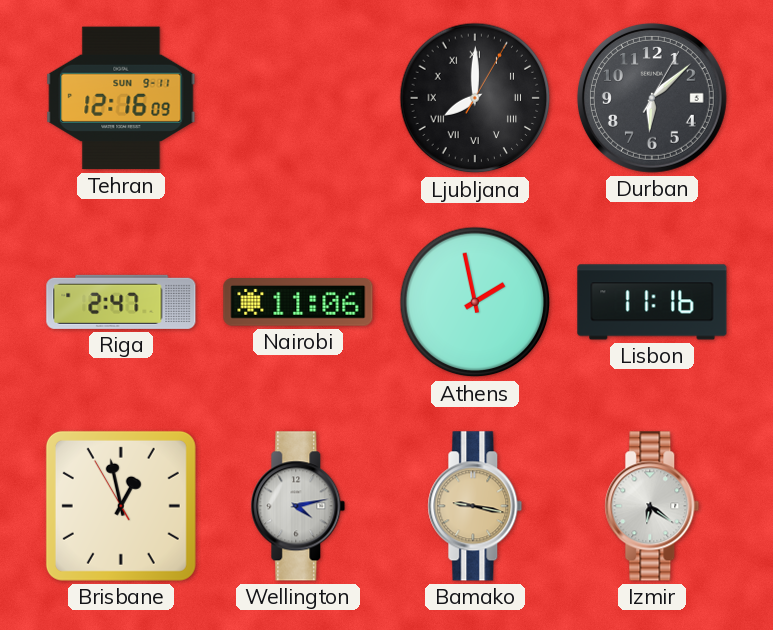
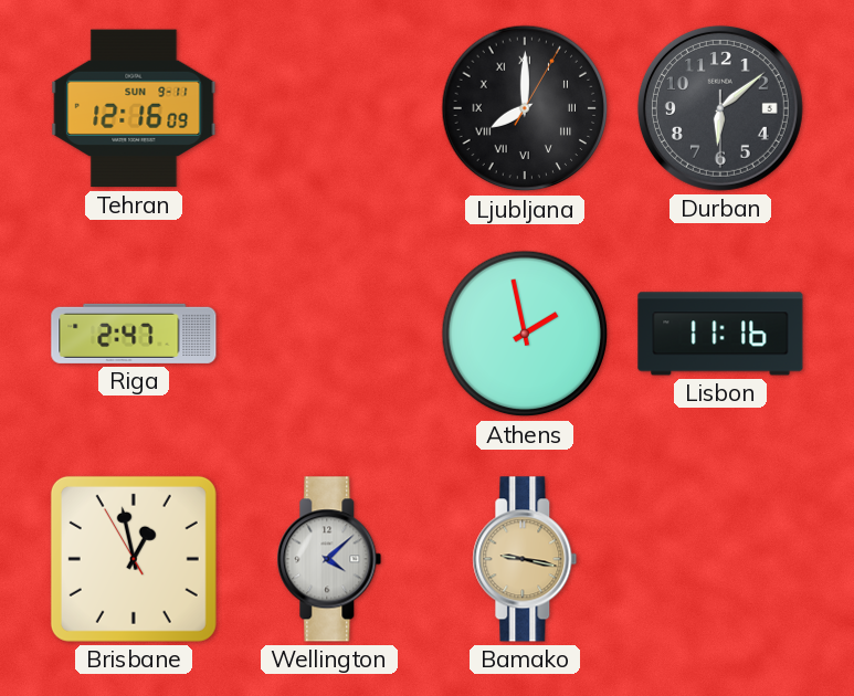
Durban: 6:08:05 -> 6:08:30 (720, 108)
Nairobi: 11:06 -> none (298, 303)
Wellington: 4:13 -> 4:08 (329, 559)
Izmir: 6:21 -> none (652, 506)
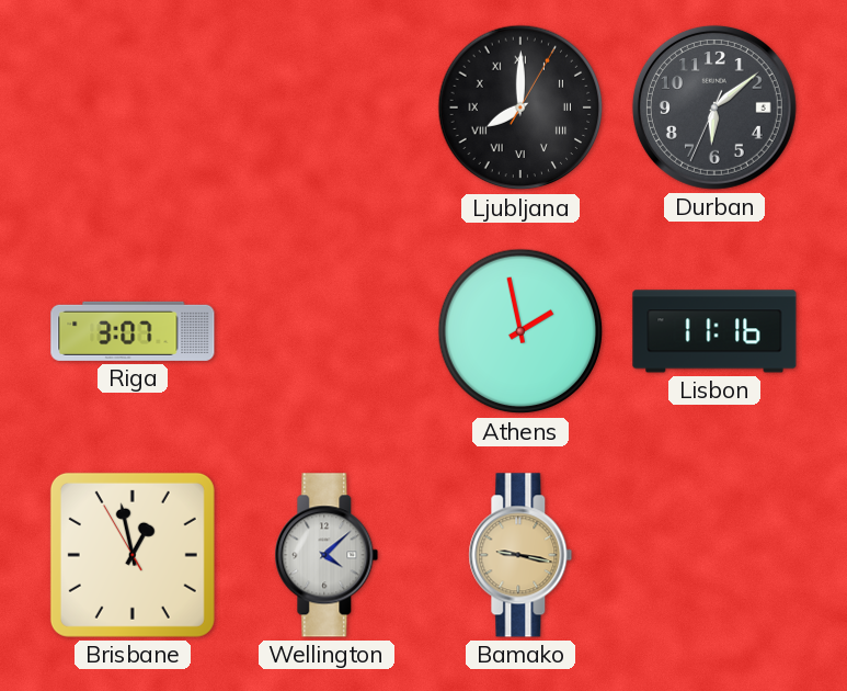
Tehran: 12:16 -> none (134, 108)
Durban: 6:08:30 -> 6:08:34 (714, 107)
Riga: 2:47 -> 3:07 (133, 331)
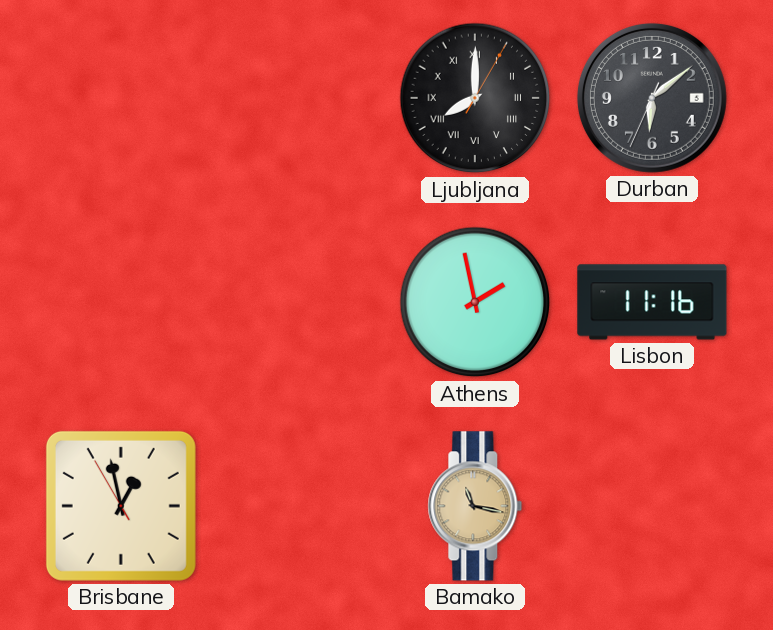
Riga: 3:07 -> none (133, 331)
Wellington: 4:08 -> none (327, 555)
Bamako: 9:17 -> 11:17 (475, 506)
